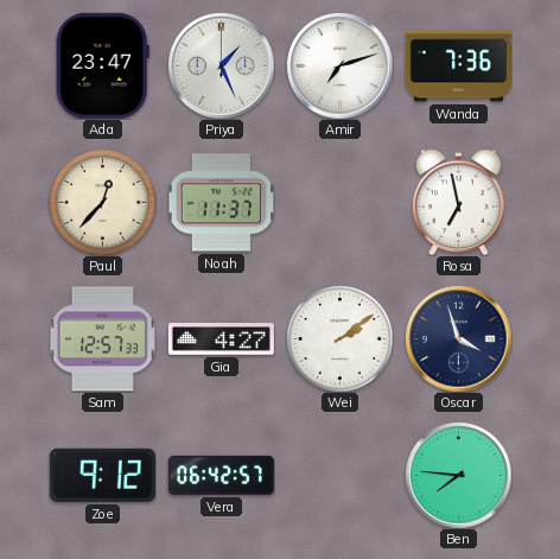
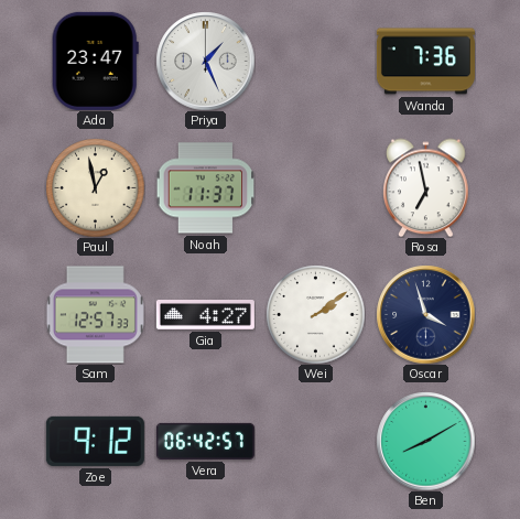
Amir: 7:12 -> none (339, 65)
Paul: 12:37 -> 12:58 (95, 187)
Ben: 7:46 -> 8:10 (425, 441)
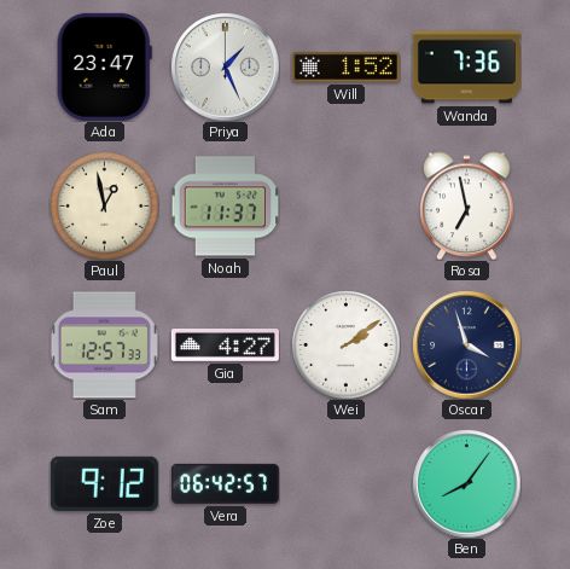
Will: none -> 1:52 (345, 66)
Ben: 8:10 -> 8:06 (466, 483)
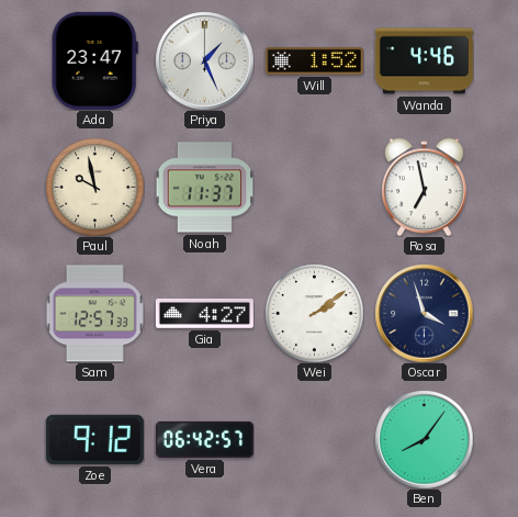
Wanda: 7:36 -> 4:46 (424, 61)
Paul: 12:58 -> 9:58 (94, 187)
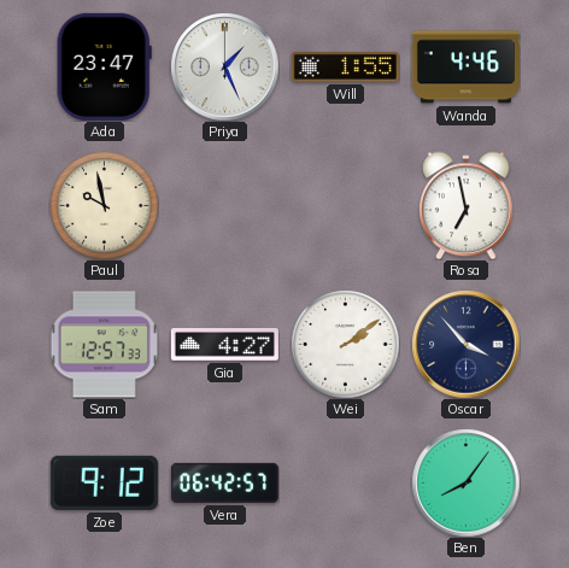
Will: 1:52 -> 1:55 (345, 66)
Noah: 11:37 -> none (204, 188)
Oscar: 3:57 -> 3:53 (465, 344)
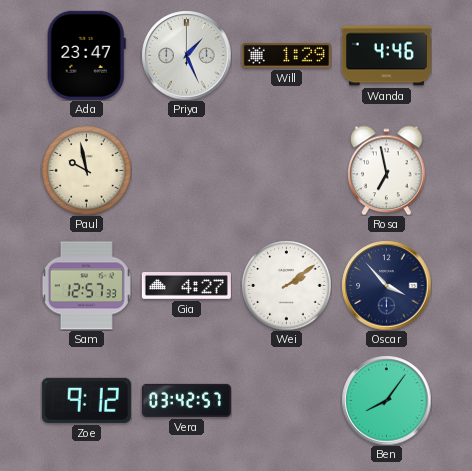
Will: 1:55 -> 1:29 (286, 55)
Vera: 06:42 -> 03:42 (186, 400)
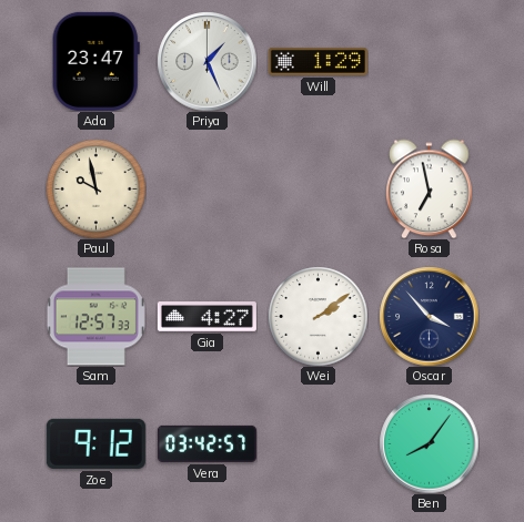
Wanda: 4:46 -> none (386, 56)
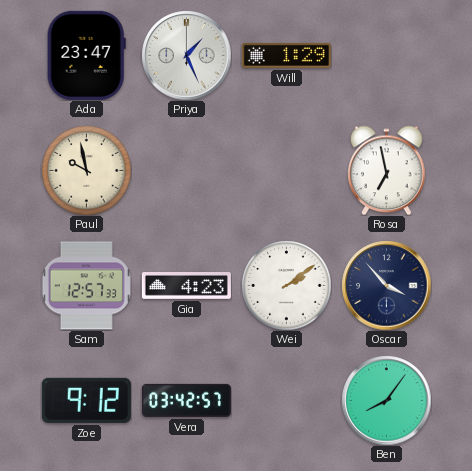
Gia: 4:27 -> 4:23 (186, 286)
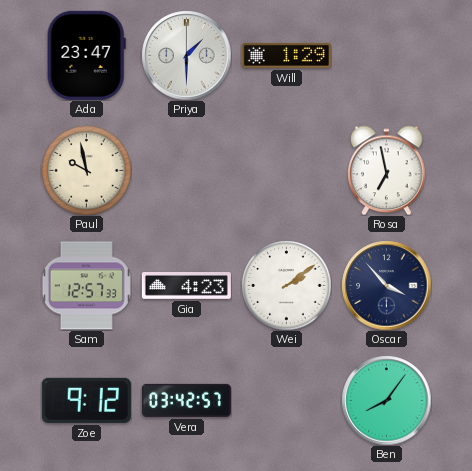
Priya: 1:26 -> 1:30 (186, 55)
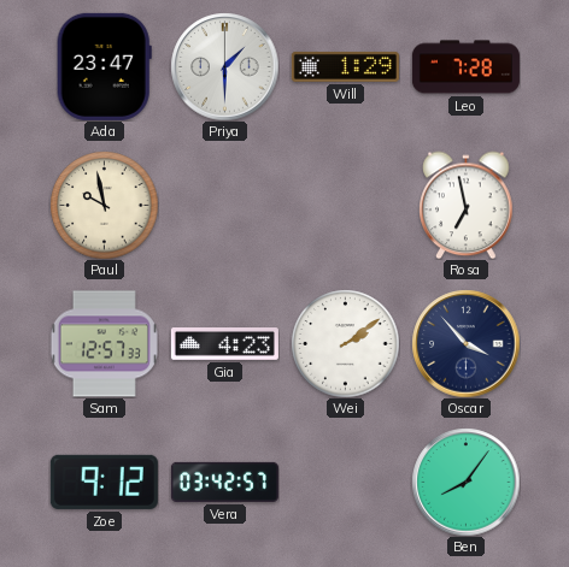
Leo: none -> 7:28 (465, 67)
